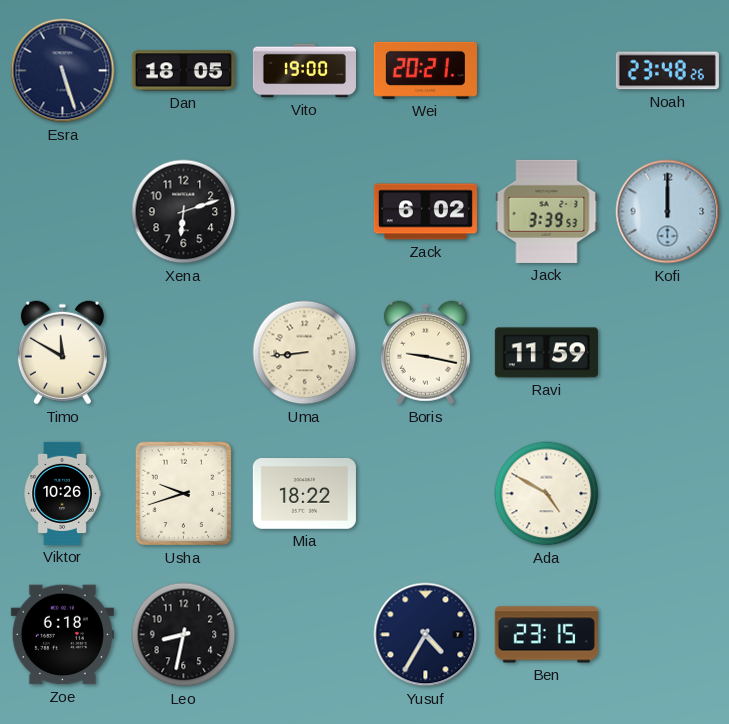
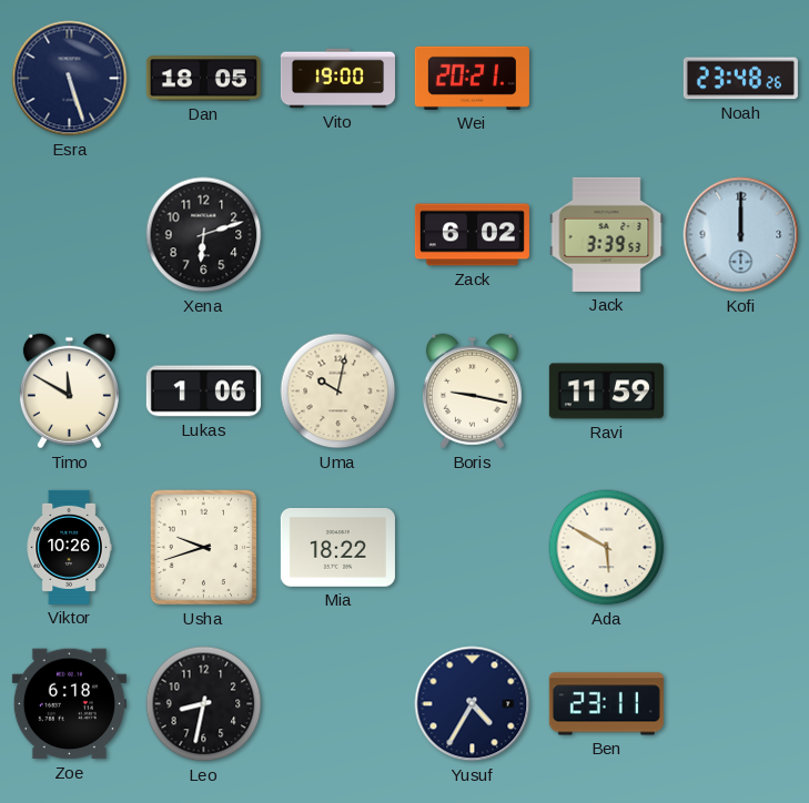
Lukas: none -> 1:06 (203, 392)
Uma: 8:44 -> 10:02 (338, 392)
Ada: 4:50 -> 5:50 (607, 548)
Ben: 23:15 -> 23:11 (606, 704)
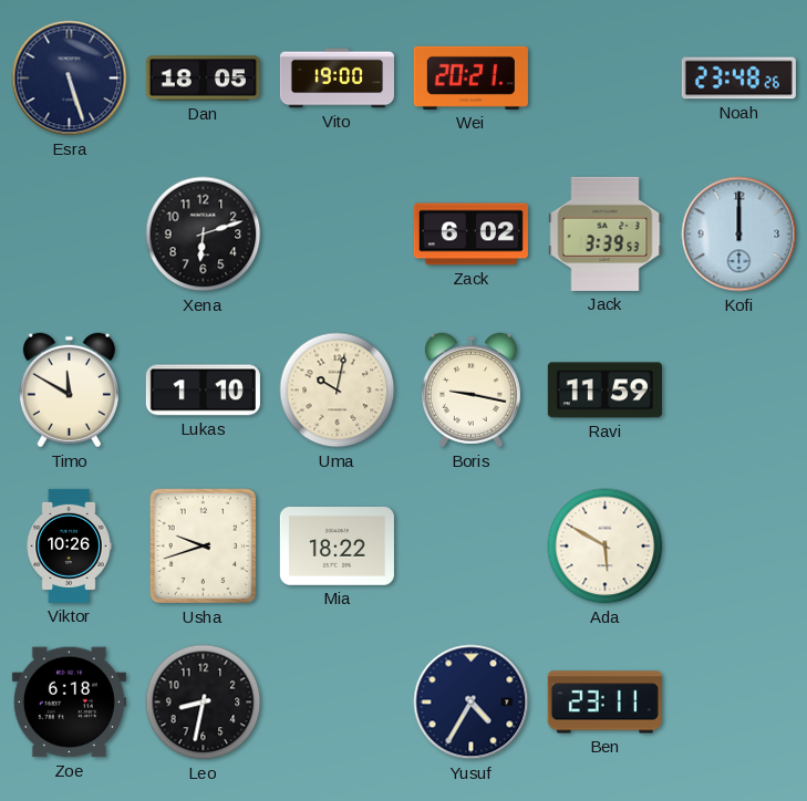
Lukas: 1:06 -> 1:10 (203, 391)
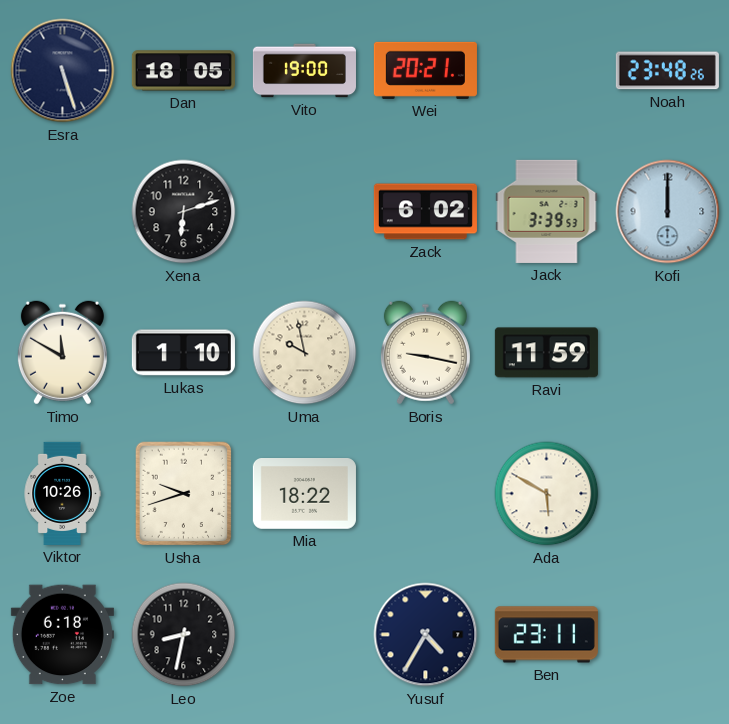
Uma: 10:02 -> 9:58 (305, 353)
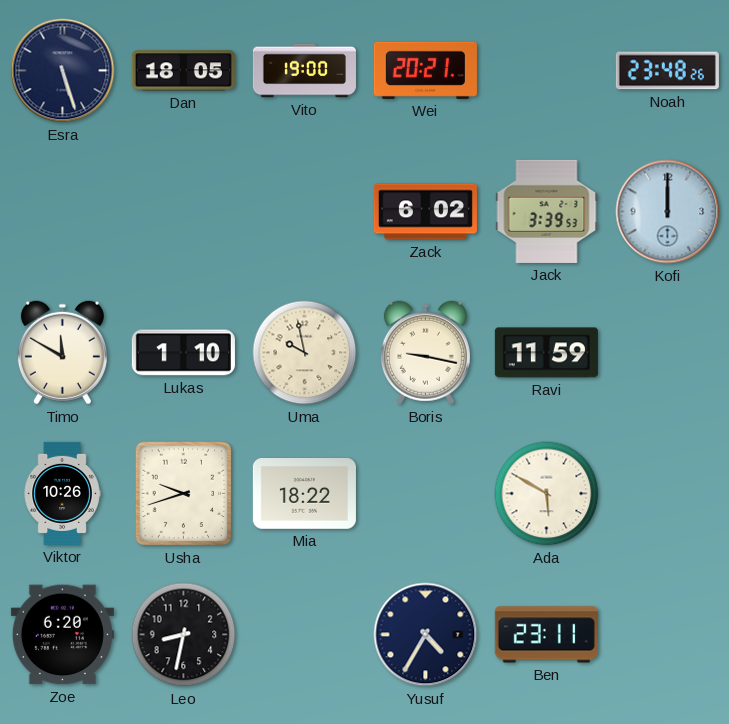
Xena: 6:12 -> none (184, 212)
Zoe: 6:18 -> 6:20 (62, 635)
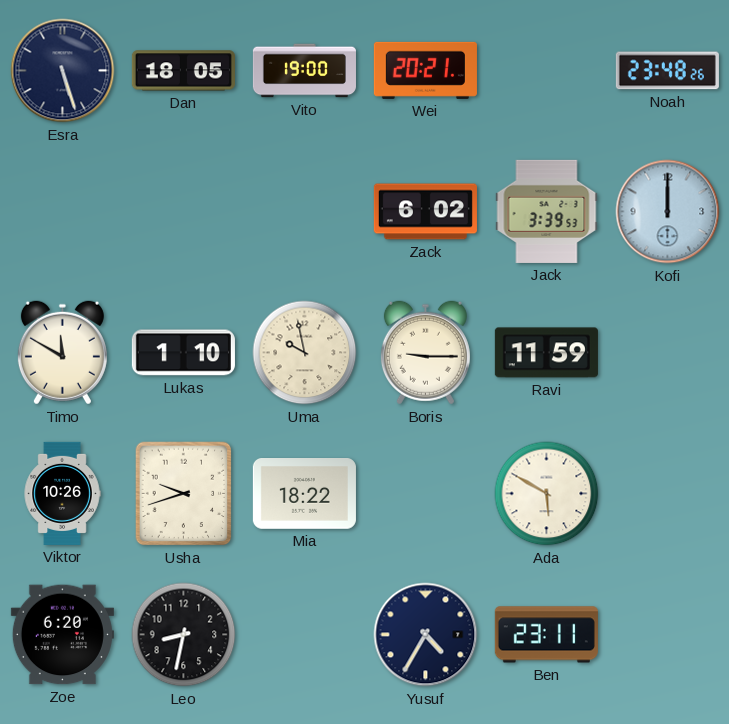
Boris: 9:17 -> 9:15 (425, 353)
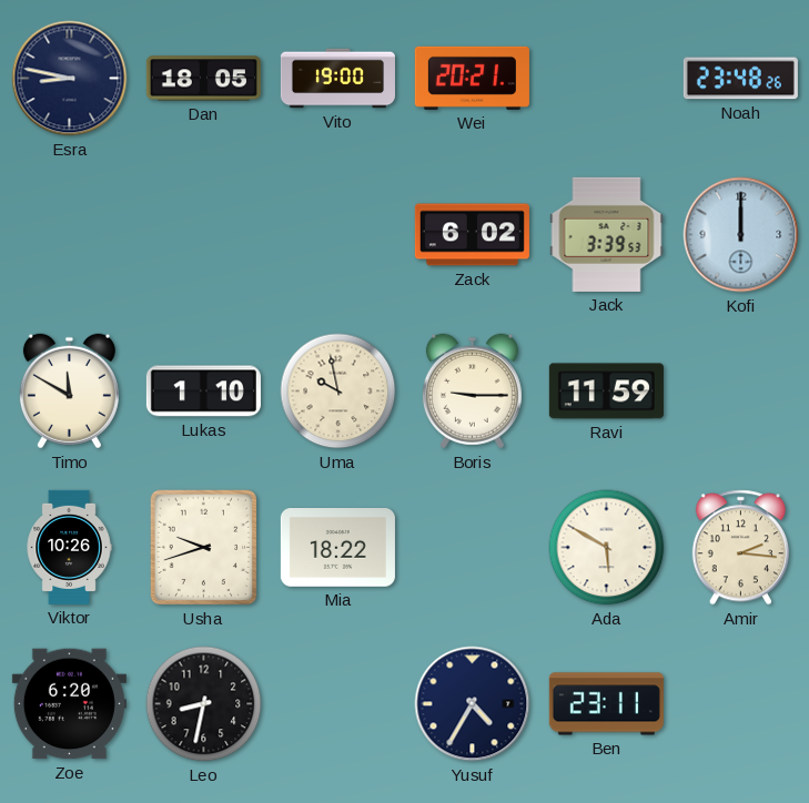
Esra: 5:27 -> 8:47 (70, 79)
Amir: none -> 2:16 (740, 548)
